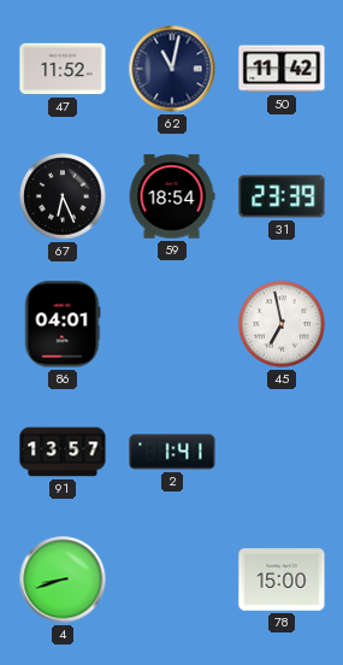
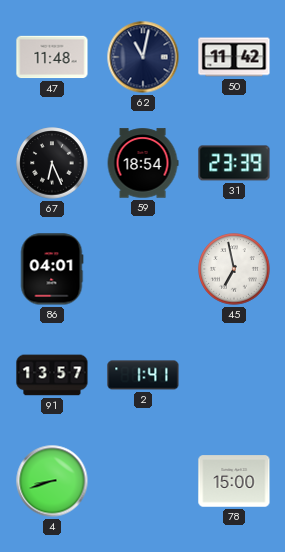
47: 11:52 -> 11:48 (52, 57)
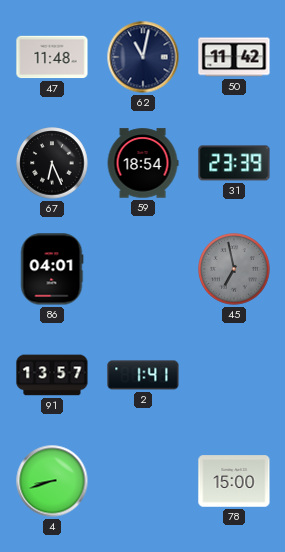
45 dial: white -> grey (234, 269)
